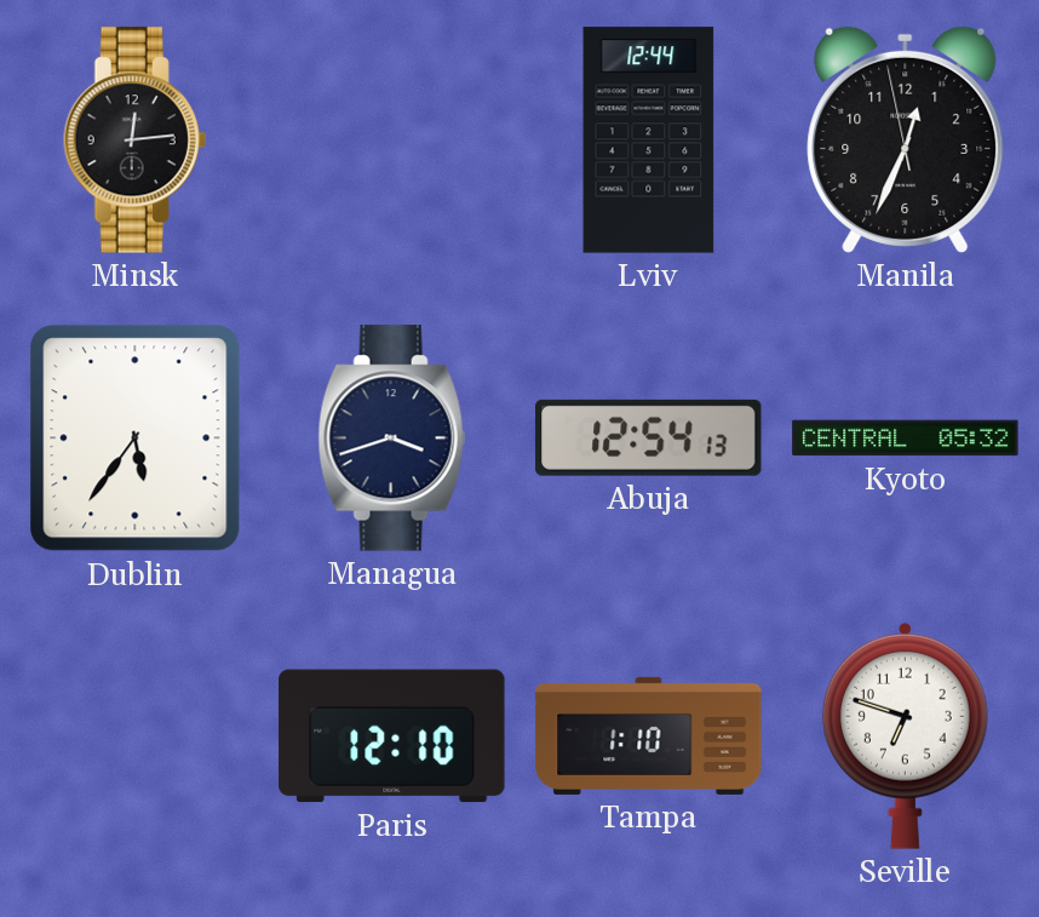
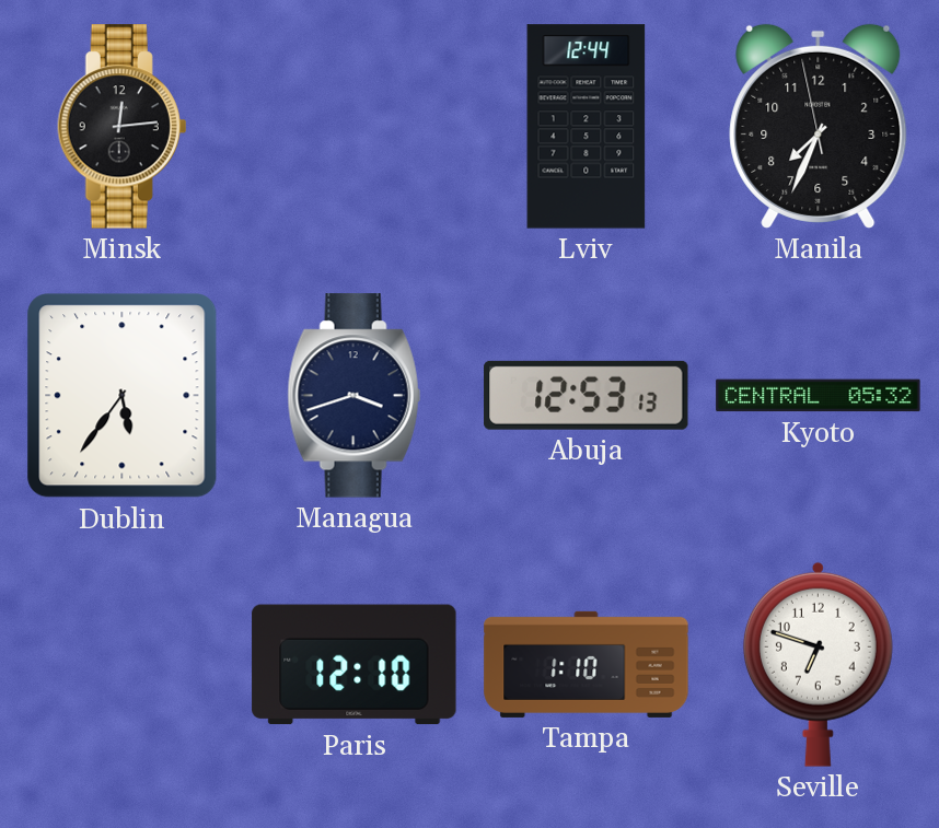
Manila: 12:33 -> 7:33 (819, 126)
Abuja: 12:54 -> 12:53 (587, 395)
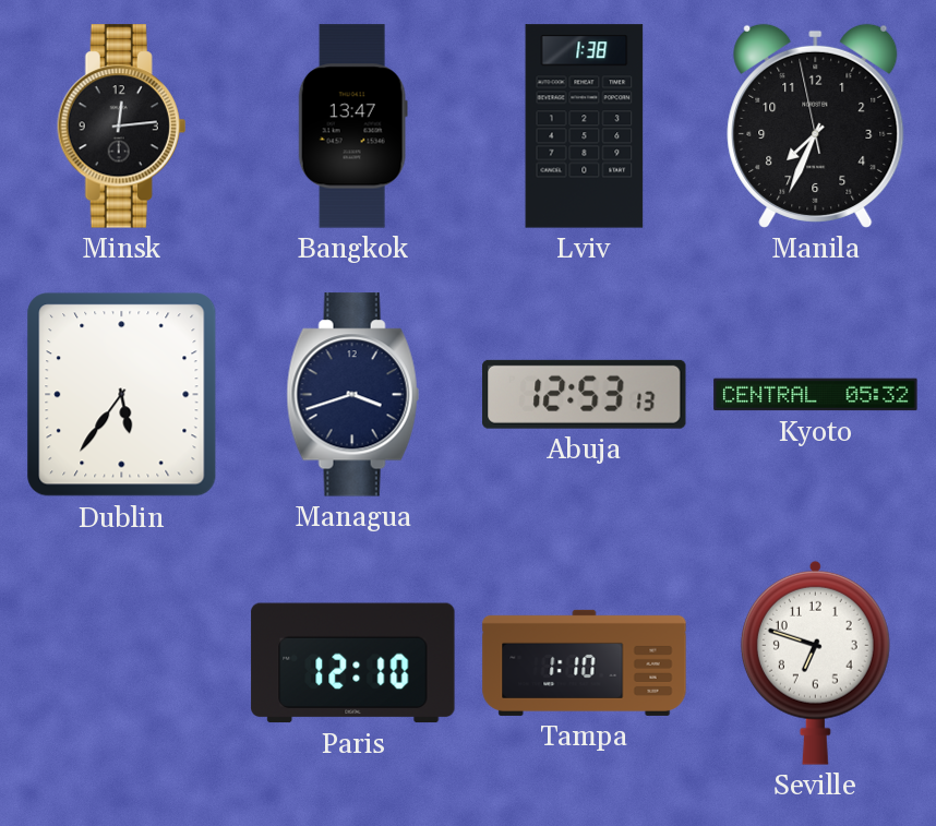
Bangkok: none -> 13:47 (352, 127)
Lviv: 12:44 -> 1:38 (585, 127)
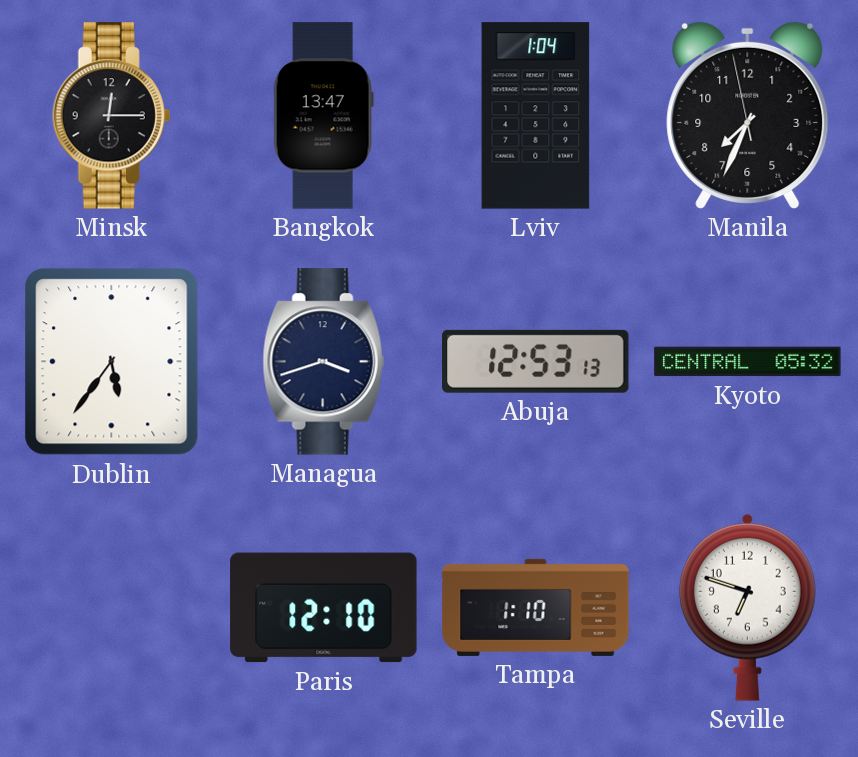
Minsk: 12:14 -> 12:15 (112, 116)
Lviv: 1:38 -> 1:04 (536, 116)
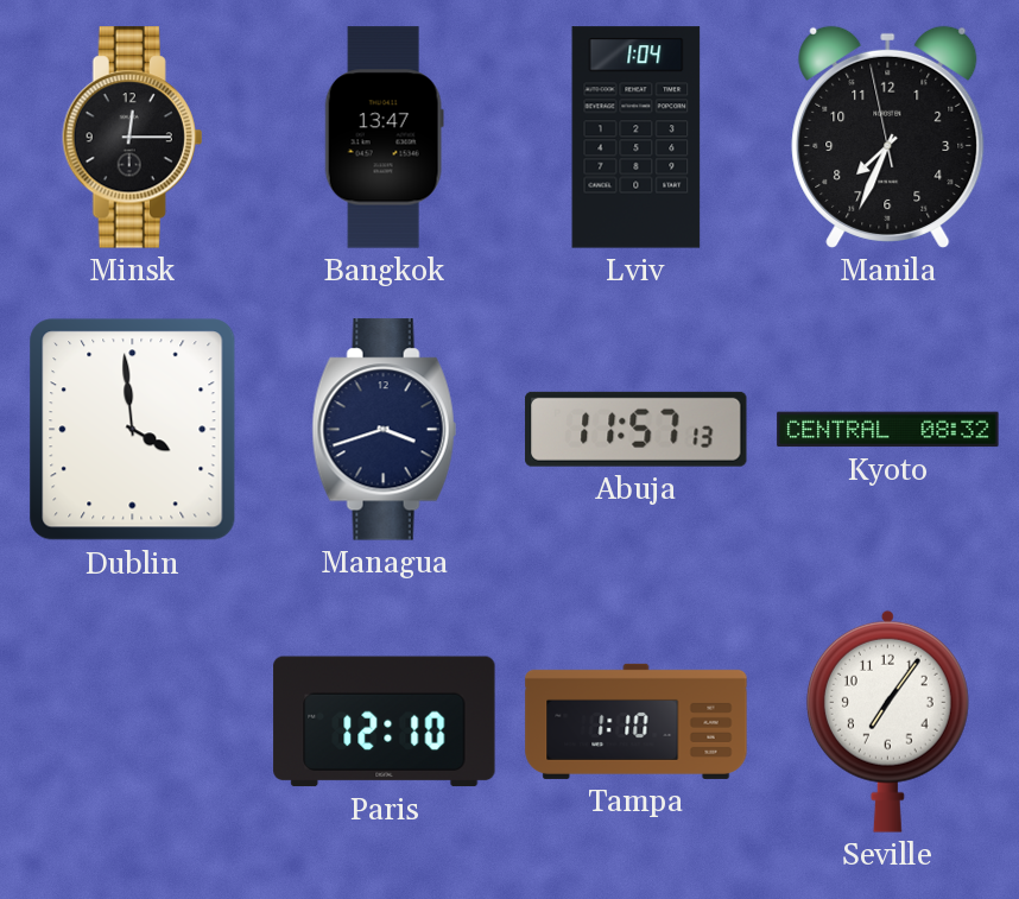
Dublin: 5:36 -> 3:59 (133, 430)
Abuja: 12:53 -> 11:57 (637, 429)
Kyoto: 05:32 -> 08:32 (888, 430)
Seville: 6:48 -> 7:06 (887, 721)
